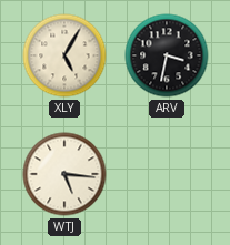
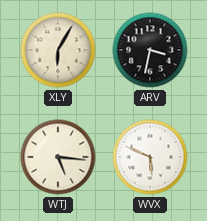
XLY: 5:05 -> 6:05 (58, 50)
WVX: none -> 5:49 (150, 157)
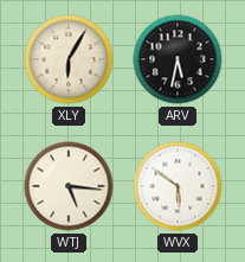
ARV: 3:32 -> 5:32 (178, 59)
WVX: 5:49 -> 5:51 (178, 186)
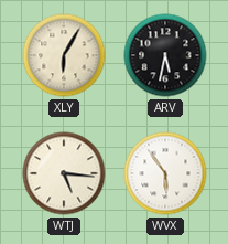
WVX: 5:51 -> 5:54 (165, 173)
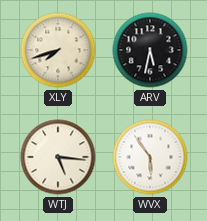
XLY: 6:05 -> 7:42 (58, 50)
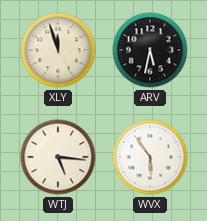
XLY: 7:42 -> 11:57 (58, 50)
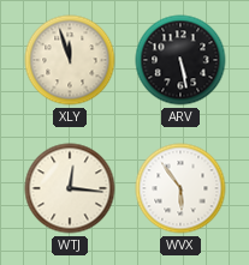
ARV: 5:32 -> 5:28 (180, 60)
WTJ: 5:16 -> 12:16 (70, 188)
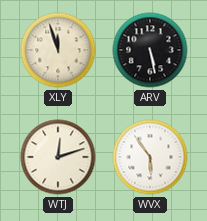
WTJ: 12:16 -> 12:12 (58, 157)
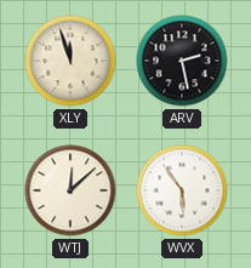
ARV: 5:28 -> 2:28 (182, 61)
WTJ: 12:12 -> 12:08 (70, 190)
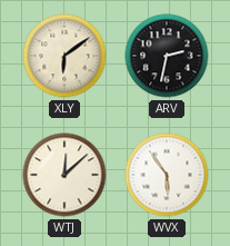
XLY: 11:57 -> 6:09 (64, 56)
ARV: 2:28 -> 2:32 (167, 56)
